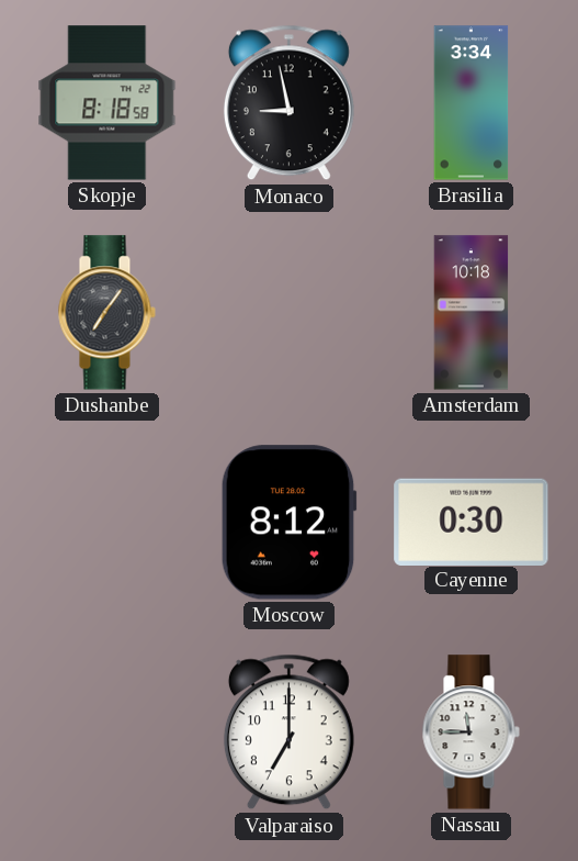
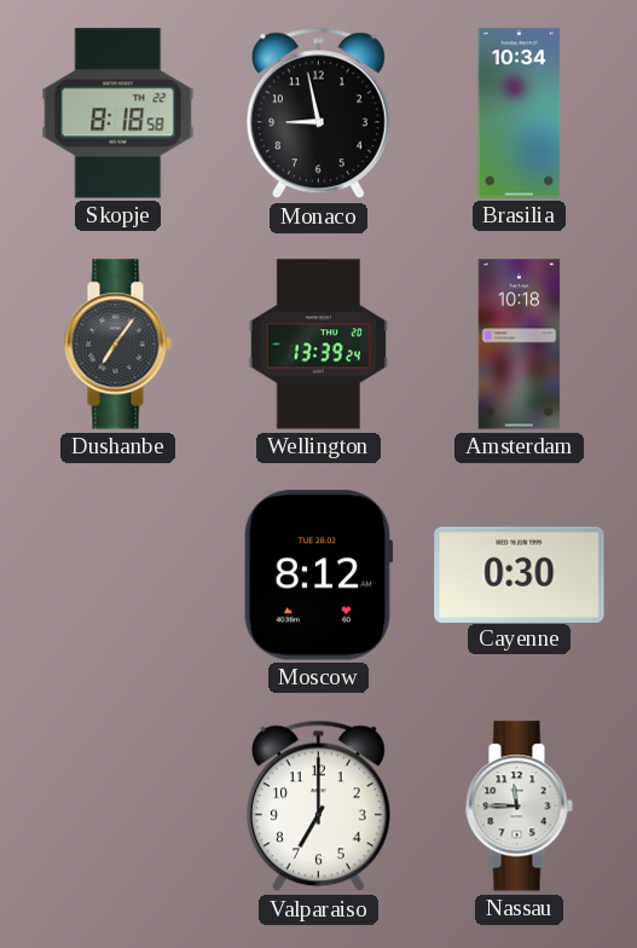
Brasilia: 3:34 -> 10:34 (520, 114)
Wellington: none -> 13:39 (318, 345)
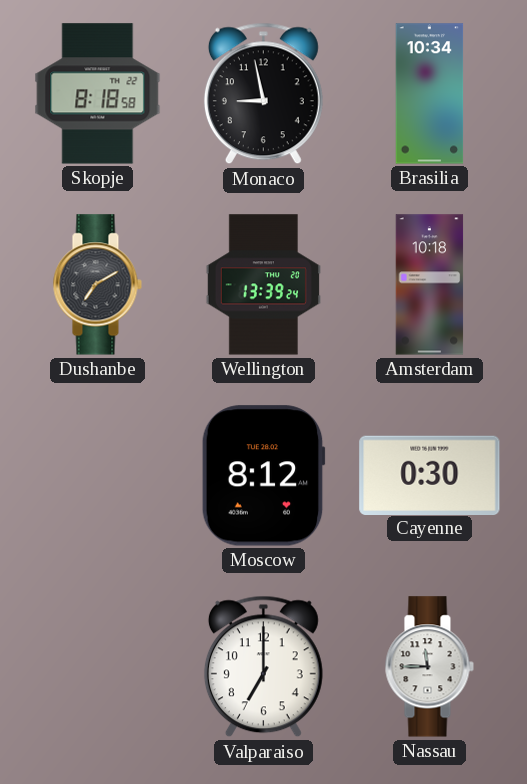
Dushanbe: 7:06 -> 7:10 (97, 285)
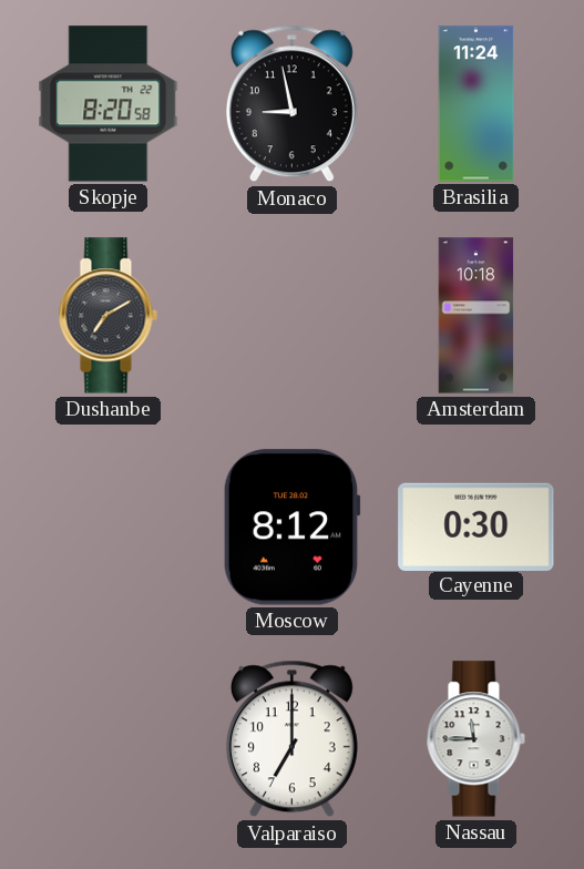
Skopje: 8:18 -> 8:20 (109, 104)
Brasilia: 10:34 -> 11:24 (477, 104)
Wellington: 13:39 -> none (263, 285)
